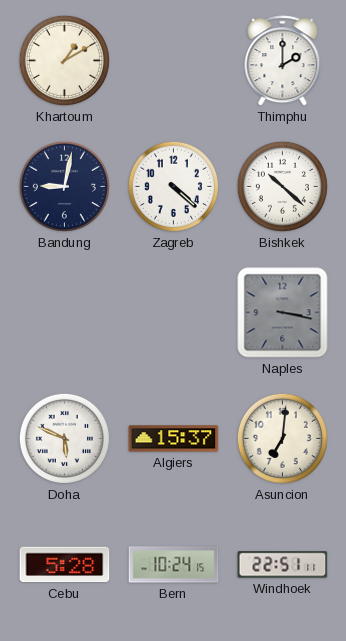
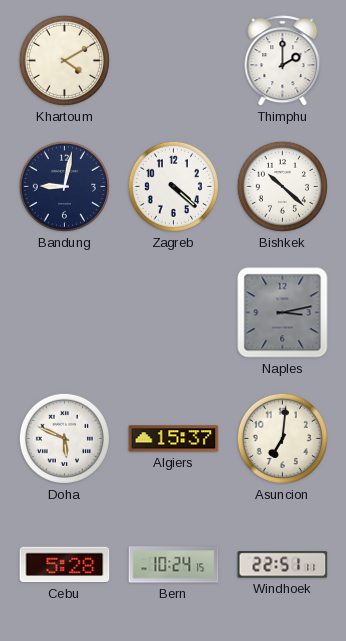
Khartoum: 1:10 -> 4:10 (64, 60)
Naples: 3:17 -> 3:13 (283, 313)
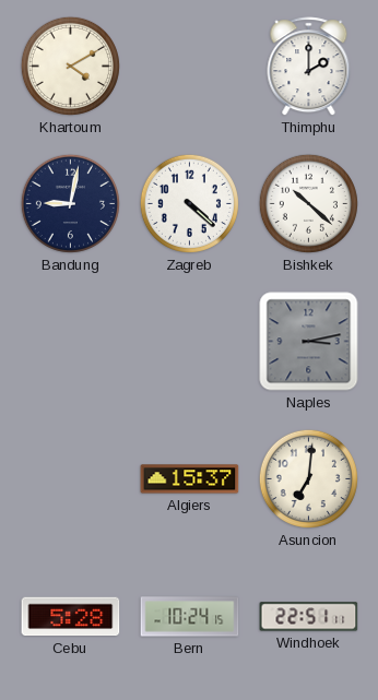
Doha: 5:49 -> none (64, 438)
